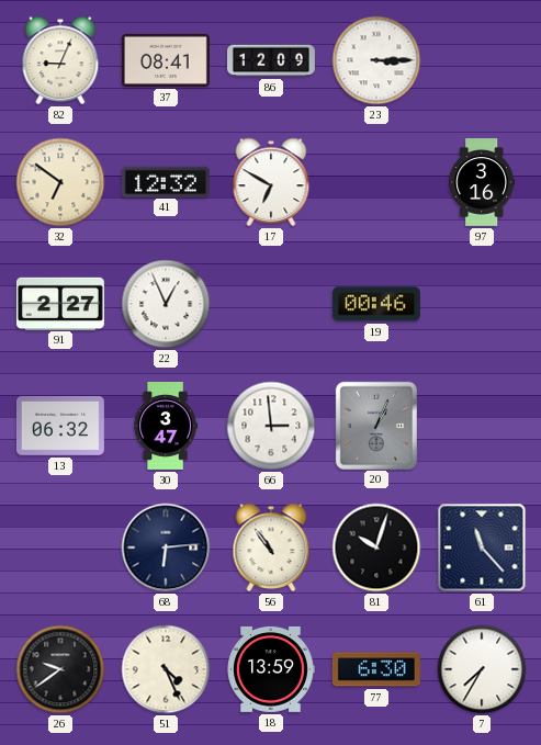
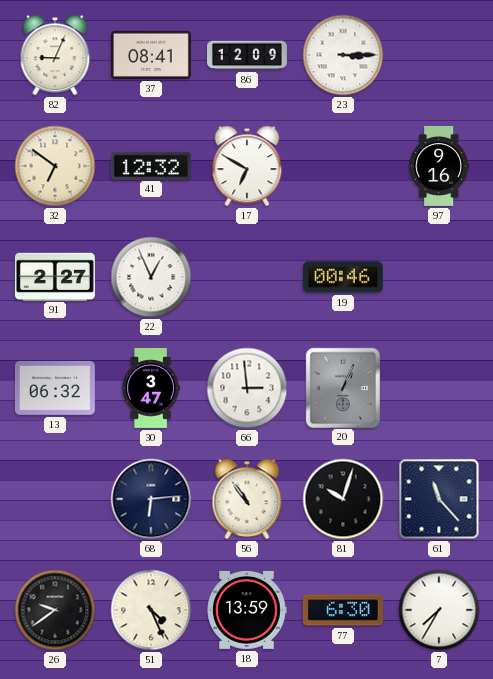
97: 3:16 -> 9:16 (439, 167)
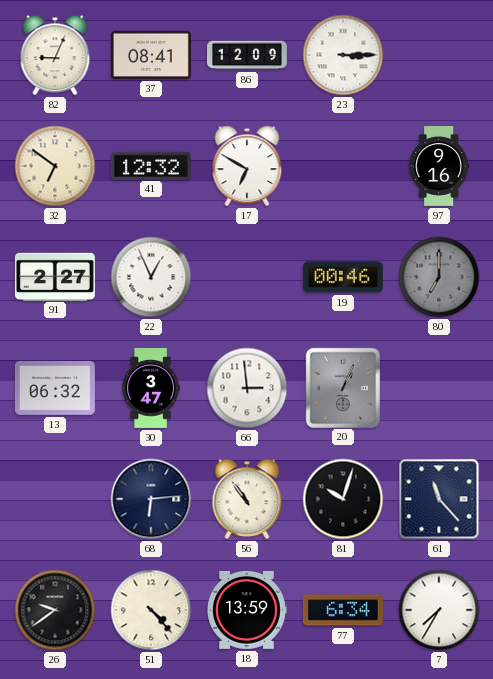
80: none -> 7:00 (439, 277)
51: 4:26 -> 4:23 (151, 610)
77: 6:30 -> 6:34 (343, 610)
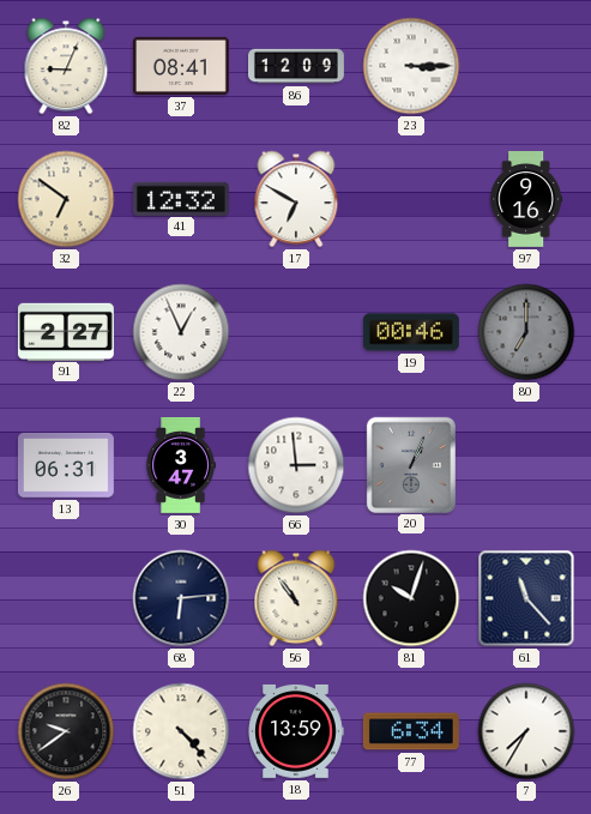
13: 06:32 -> 06:31 (66, 465)
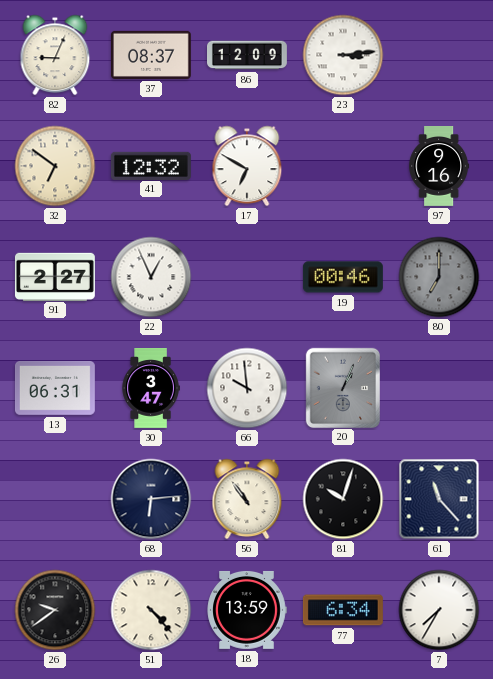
37: 08:41 -> 08:37 (151, 55)
23: 3:15 -> 3:14 (343, 55)
66: 2:59 -> 9:59 (247, 388)
